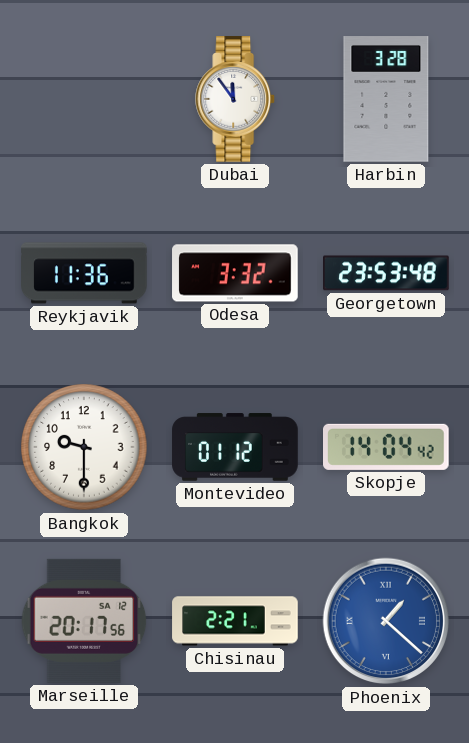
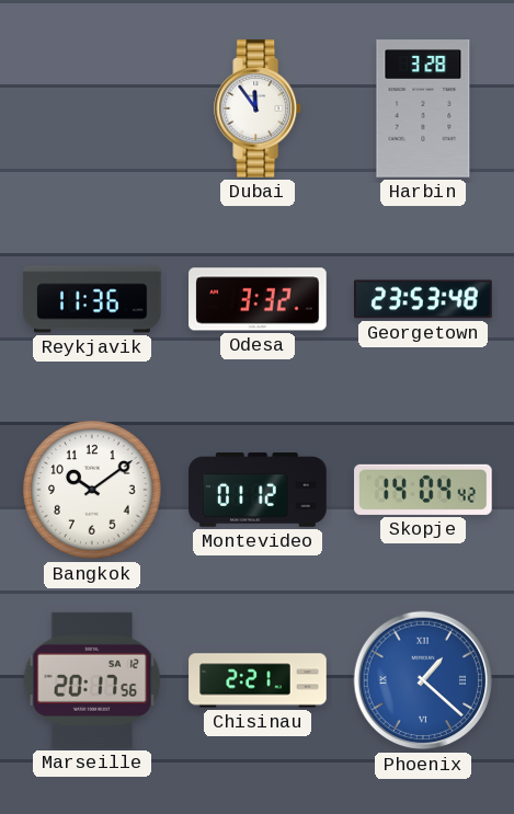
Bangkok: 9:30 -> 10:09 (92, 490)
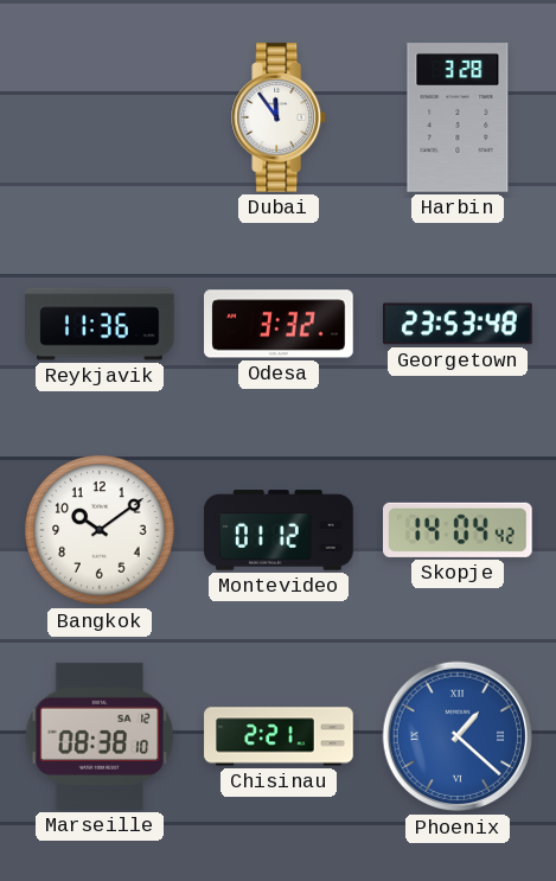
Marseille: 20:17 -> 08:38 (100, 736)
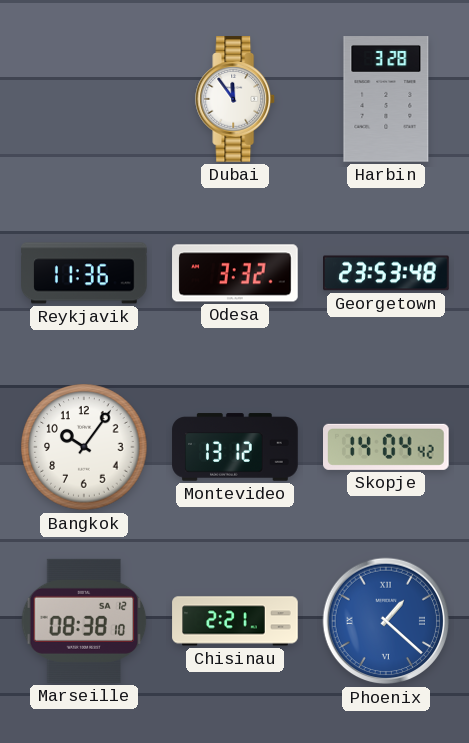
Bangkok: 10:09 -> 10:06 (84, 447)
Montevideo: 01:12 -> 13:12 (235, 447)
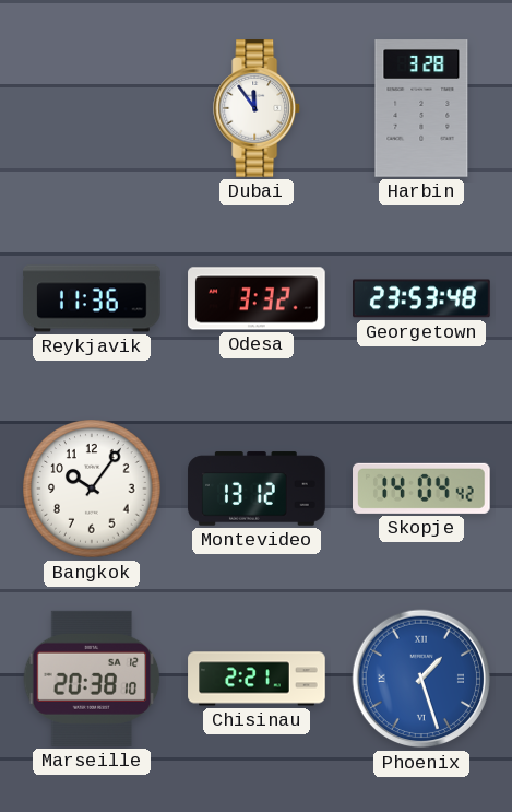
Marseille: 08:38 -> 20:38 (92, 679)
Phoenix: 1:22 -> 1:27 (421, 679)
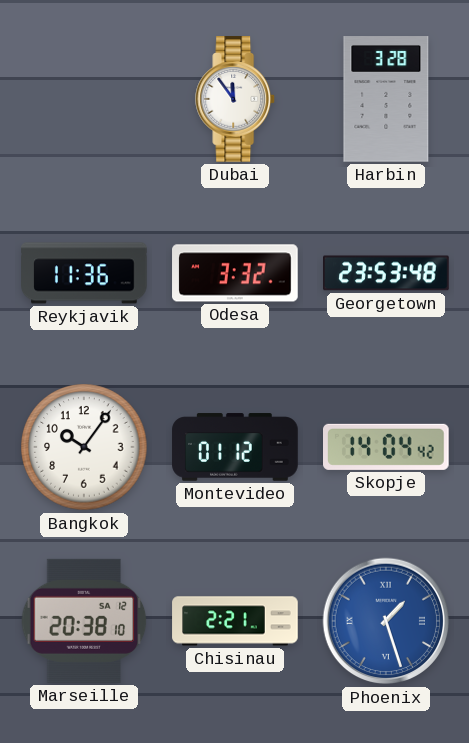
Montevideo: 13:12 -> 01:12 (235, 447)
